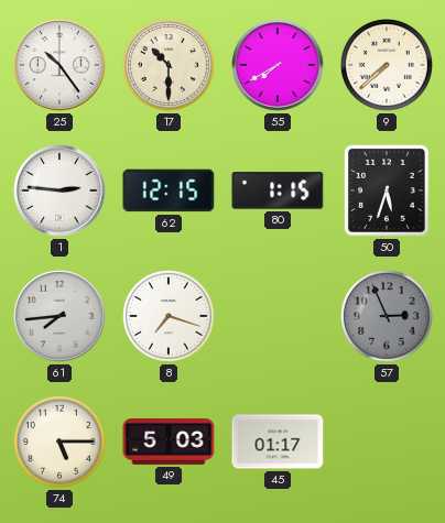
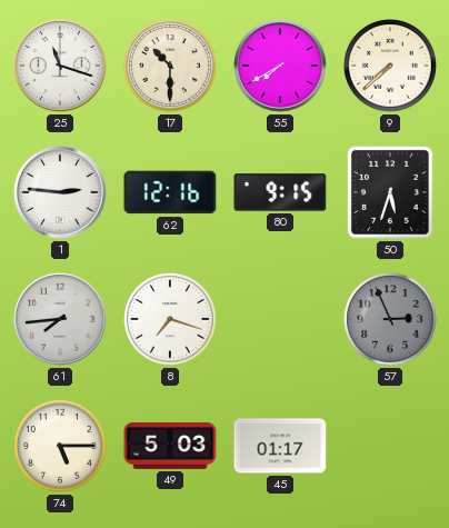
25: 10:24 -> 11:18 (60, 66)
62: 12:15 -> 12:16 (170, 192)
80: 1:15 -> 9:15 (280, 192)
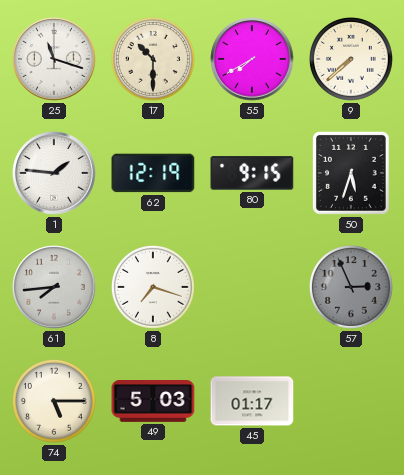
1: 2:46 -> 1:46 (54, 173)
62: 12:16 -> 12:19 (153, 173)
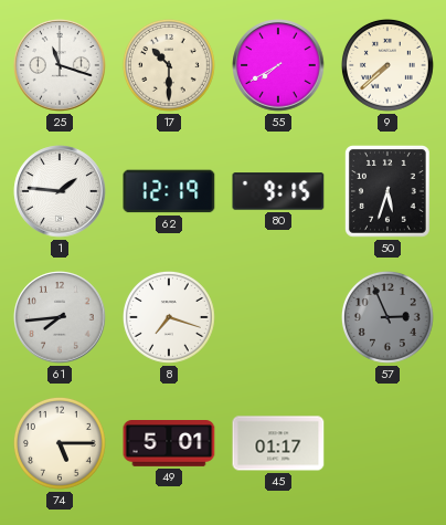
49: 5:03 -> 5:01 (169, 443)
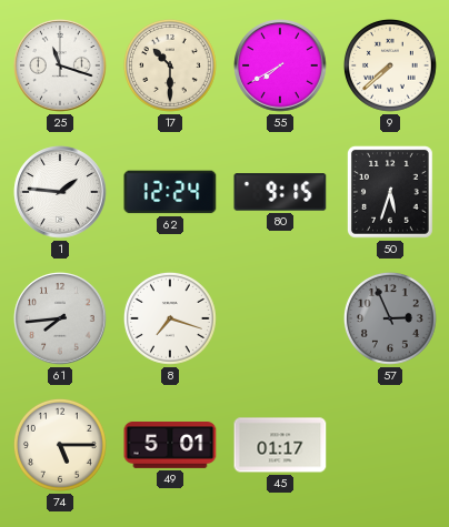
62: 12:19 -> 12:24 (170, 192)
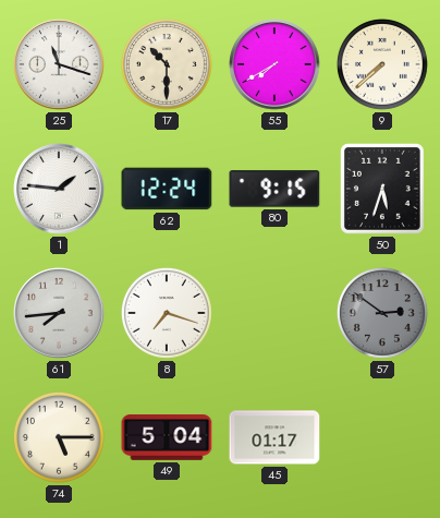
57: 2:56 -> 2:51 (383, 314)
49: 5:01 -> 5:04 (167, 437)
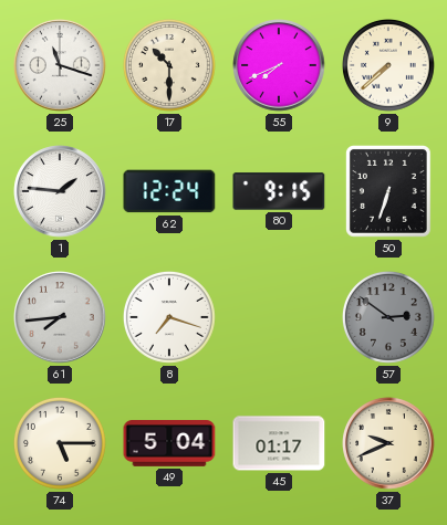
55: 7:40 -> 7:41 (279, 65)
50: 5:33 -> 6:33 (388, 192)
37: none -> 9:41 (388, 443)
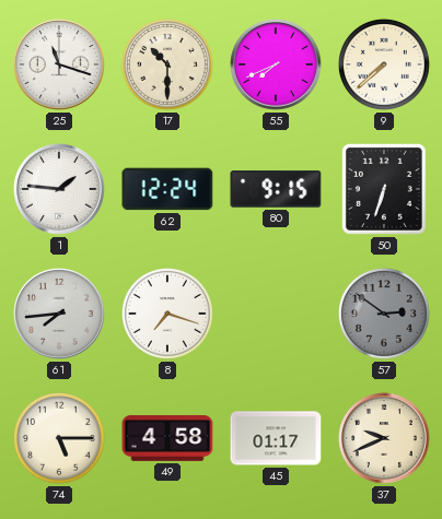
49: 5:04 -> 4:58 (167, 438)
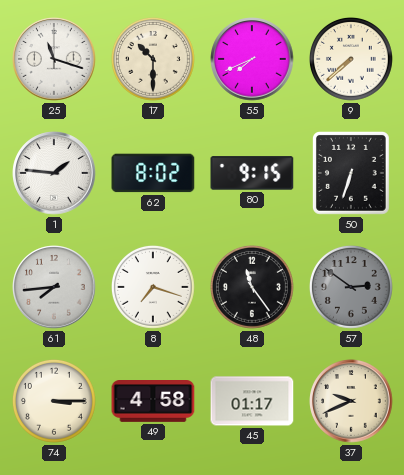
62: 12:24 -> 8:02 (153, 173)
48: none -> 11:24 (253, 288)
74: 5:15 -> 3:15 (55, 402)
